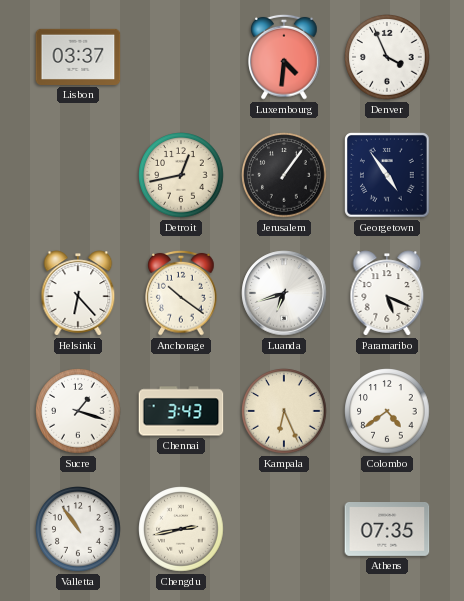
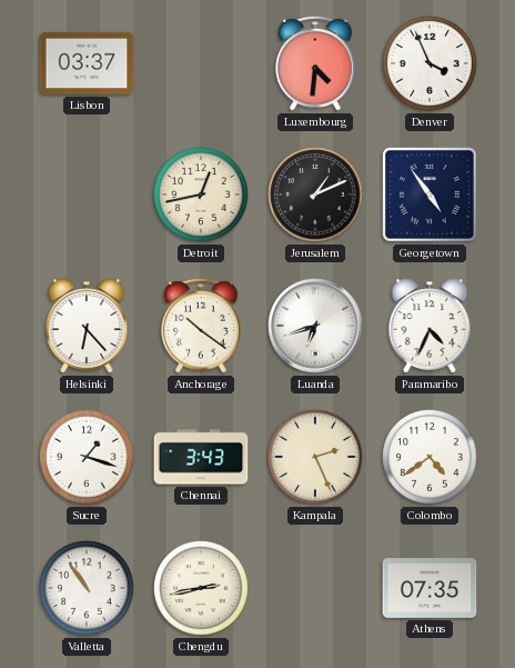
Jerusalem: 1:06 -> 1:11 (315, 195)
Paramaribo: 5:19 -> 4:34 (430, 326)
Kampala: 6:26 -> 2:26 (315, 457)
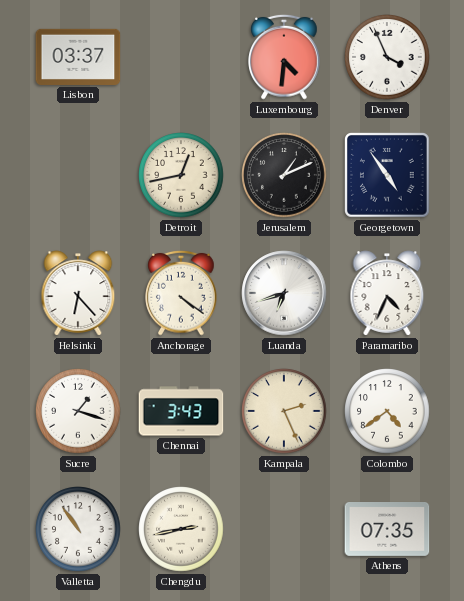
Anchorage: 10:21 -> 4:21 (181, 293)
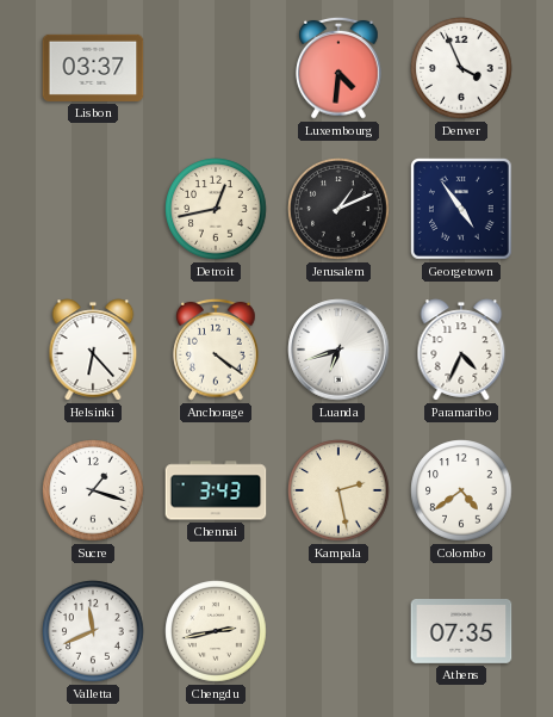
Kampala: 2:26 -> 2:28 (338, 490)
Valletta: 10:54 -> 11:41 (93, 631)
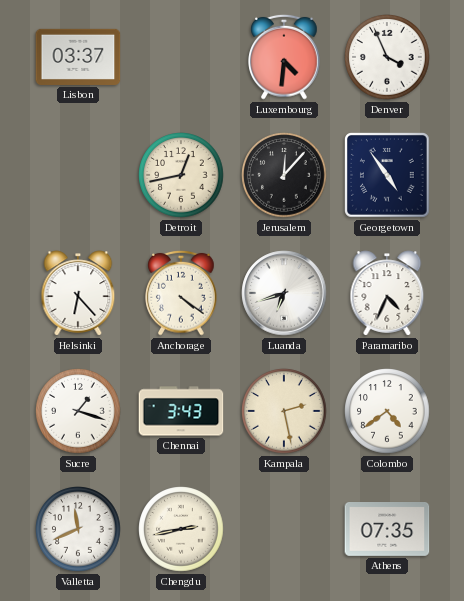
Jerusalem: 1:11 -> 12:07 (284, 175)
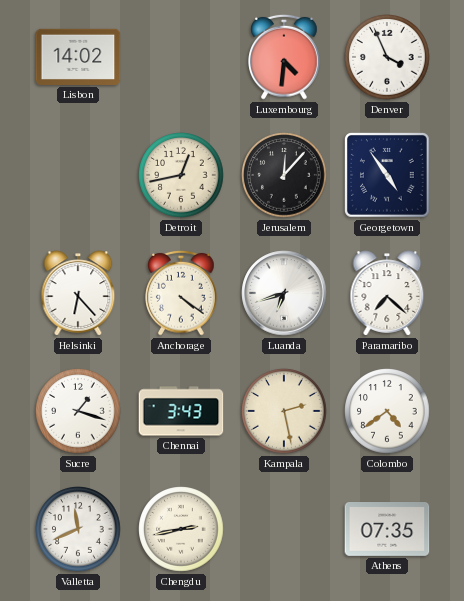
Lisbon: 03:37 -> 14:02 (78, 57)
Paramaribo: 4:34 -> 7:22 (387, 293)
